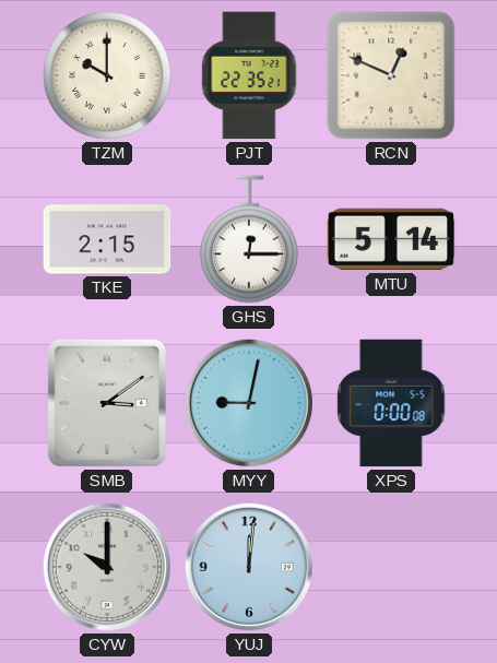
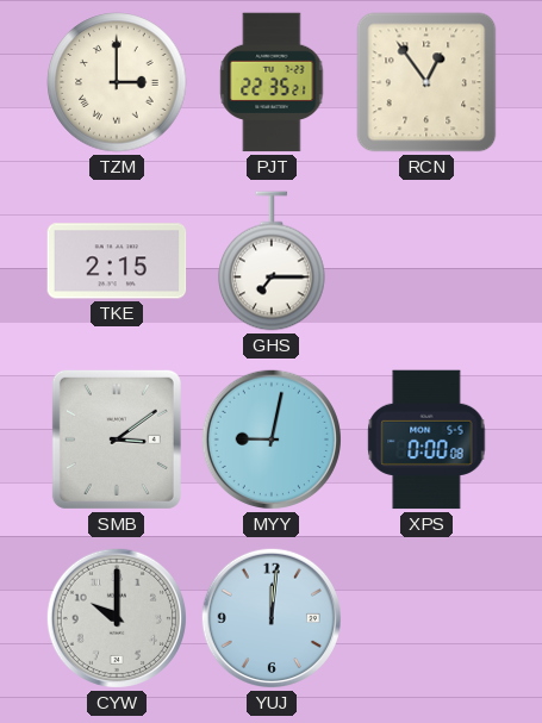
TZM: 10:00 -> 3:00 (117, 82)
RCN: 12:49 -> 12:54 (426, 82)
GHS: 12:15 -> 7:15 (272, 261)
MTU: 5:14 -> none (391, 239)
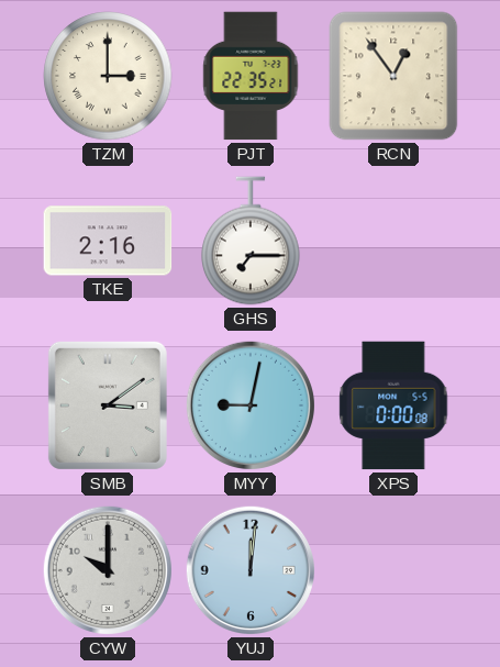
TKE: 2:15 -> 2:16 (108, 241)
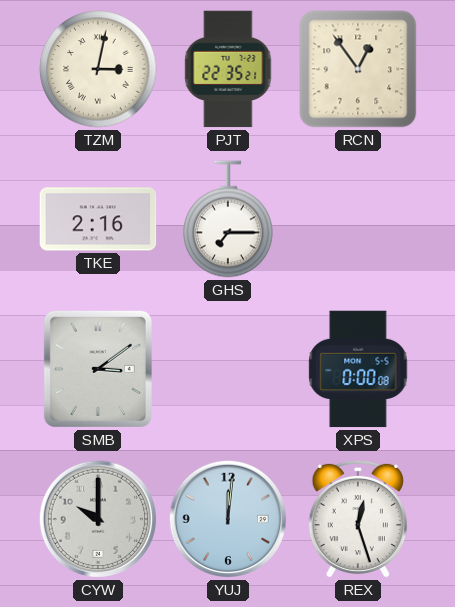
TZM: 3:00 -> 3:02 (98, 69)
MYY: 9:02 -> none (251, 405)
REX: none -> 12:27 (358, 519)
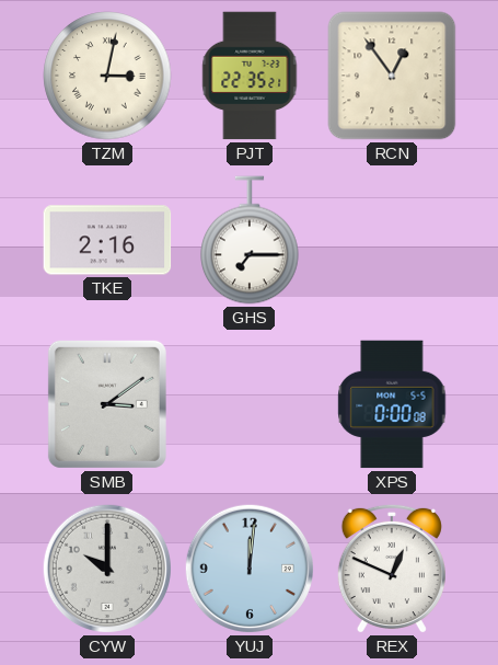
REX: 12:27 -> 12:49 (392, 569)
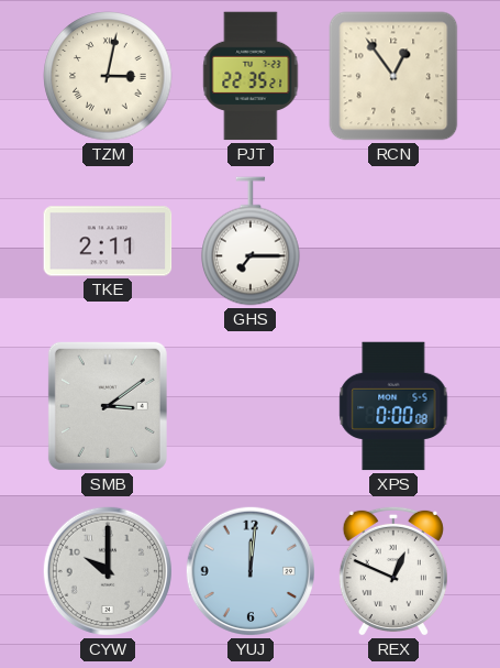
TKE: 2:16 -> 2:11 (108, 241)
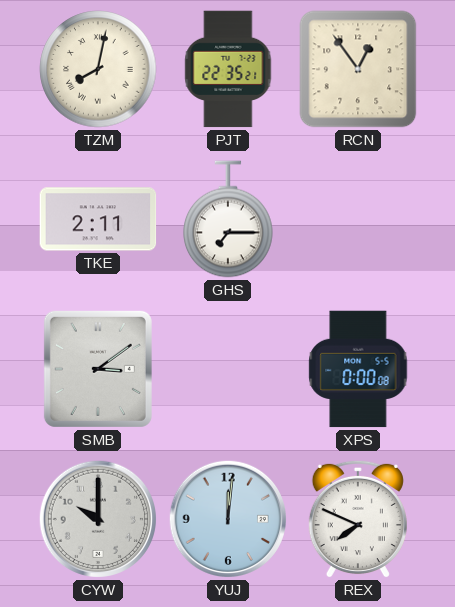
TZM: 3:02 -> 8:02 (98, 69)
REX: 12:49 -> 7:49 (358, 519)
